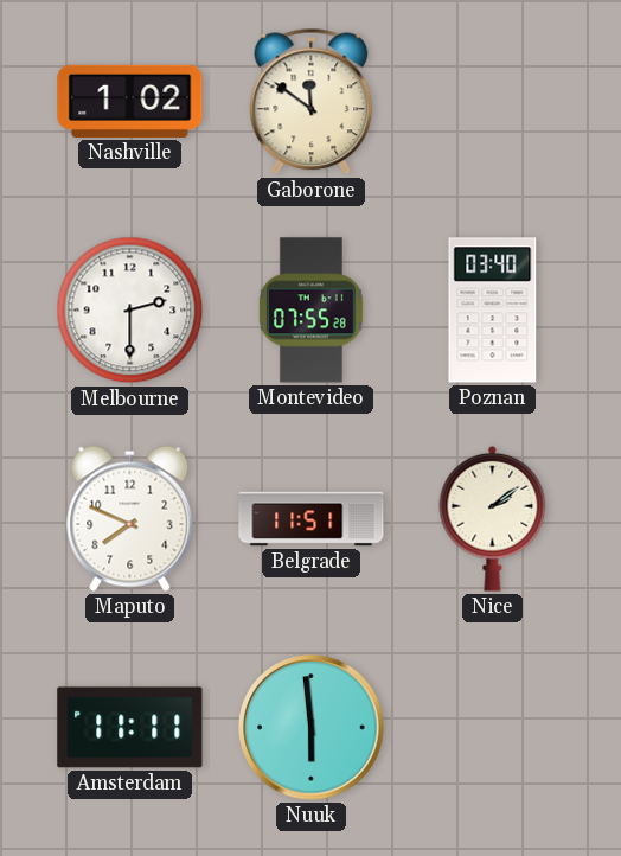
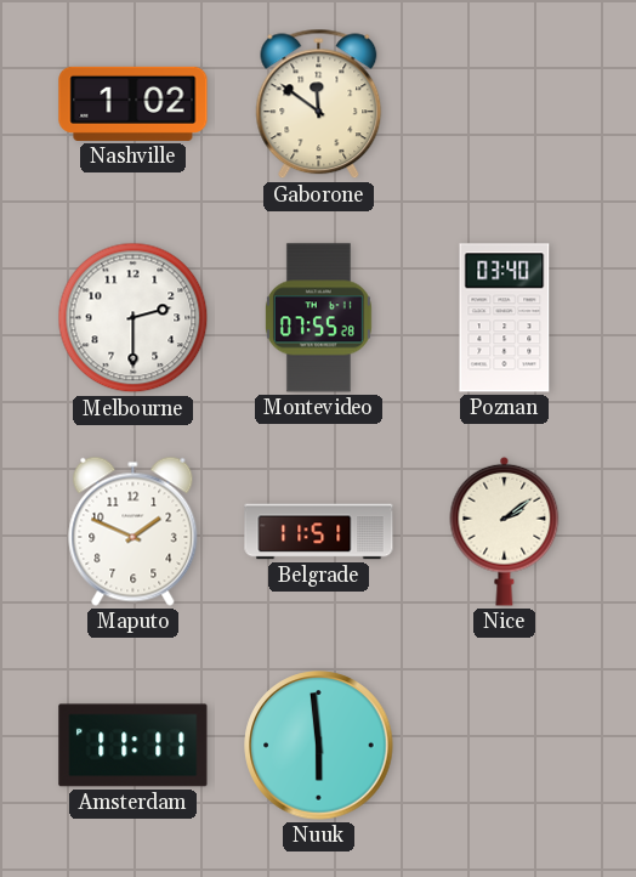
Maputo: 7:49 -> 1:49 (134, 531)
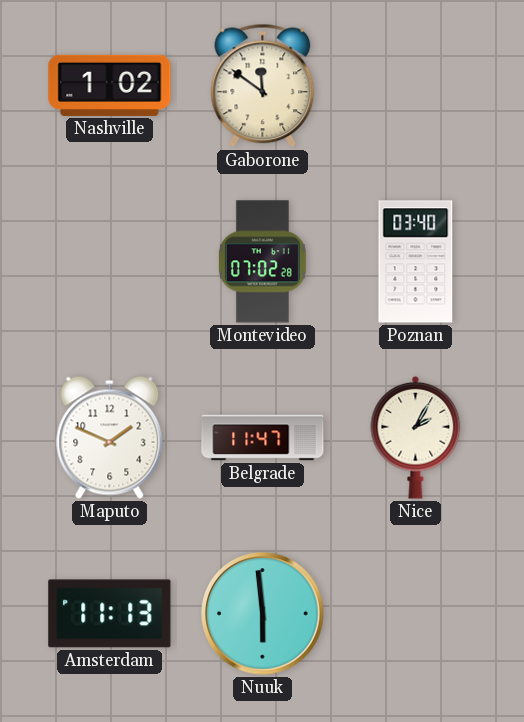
Melbourne: 2:30 -> none (134, 318)
Montevideo: 07:55 -> 07:02 (262, 262)
Belgrade: 11:51 -> 11:47 (263, 438)
Nice: 2:09 -> 2:05 (416, 437)
Amsterdam: 11:11 -> 11:13 (110, 614)
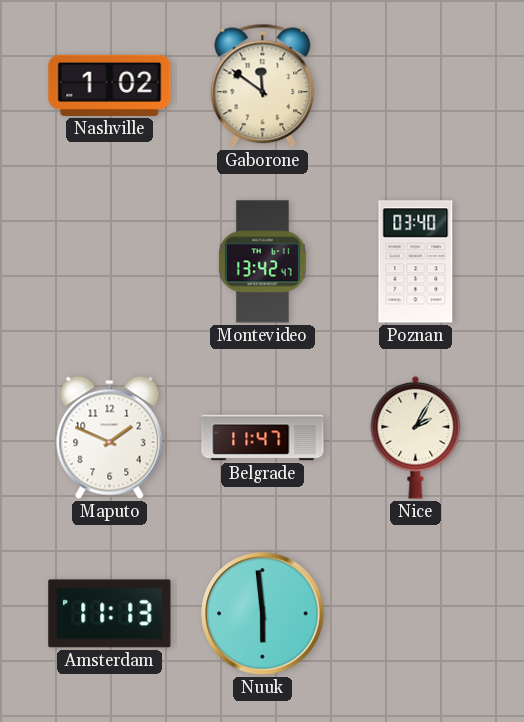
Montevideo: 07:02 -> 13:42 (262, 262)
